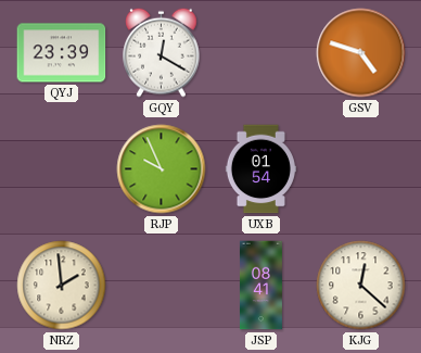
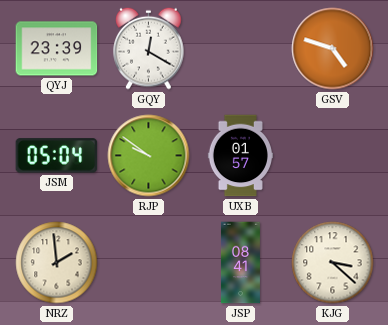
JSM: none -> 05:04 (57, 156)
RJP: 9:56 -> 9:51 (149, 156)
UXB: 01:54 -> 01:57 (240, 156)
KJG: 12:22 -> 3:22 (333, 263)
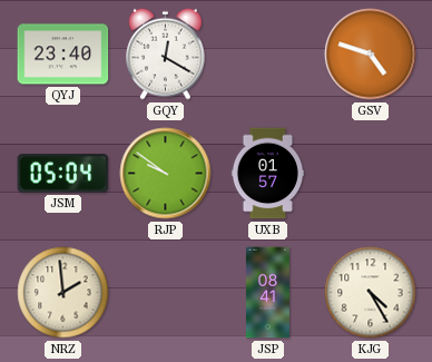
QYJ: 23:39 -> 23:40 (63, 55)
KJG: 3:22 -> 4:25 (371, 293)
